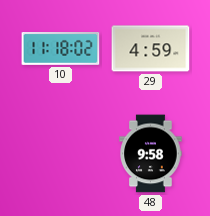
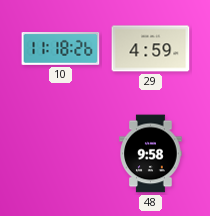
10: 11:18:02 -> 11:18:26 (61, 49)
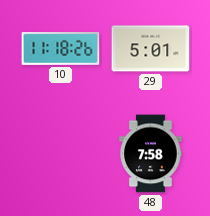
29: 4:59 -> 5:01 (151, 49)
48: 9:58 -> 7:58 (151, 154)
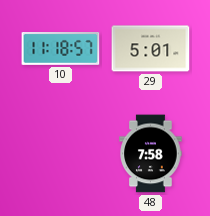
10: 11:18:26 -> 11:18:57 (61, 49)
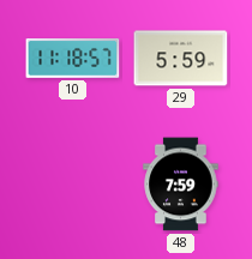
29: 5:01 -> 5:59 (181, 59)
48: 7:58 -> 7:59 (181, 185)
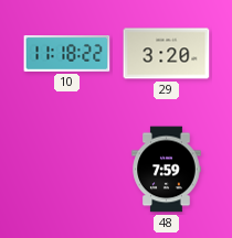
10: 11:18:57 -> 11:18:22 (67, 54)
29: 5:59 -> 3:20 (167, 54)
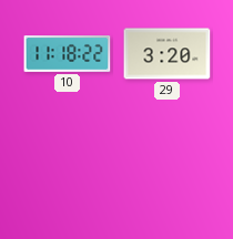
48: 7:59 -> none (167, 170)
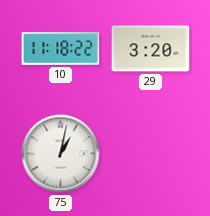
75: none -> 1:02 (61, 154)
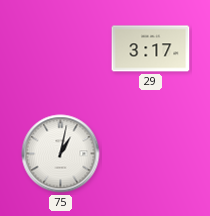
10: 11:18 -> none (61, 49)
29: 3:20 -> 3:17 (151, 49)
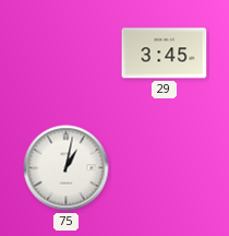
29: 3:17 -> 3:45 (165, 54)
